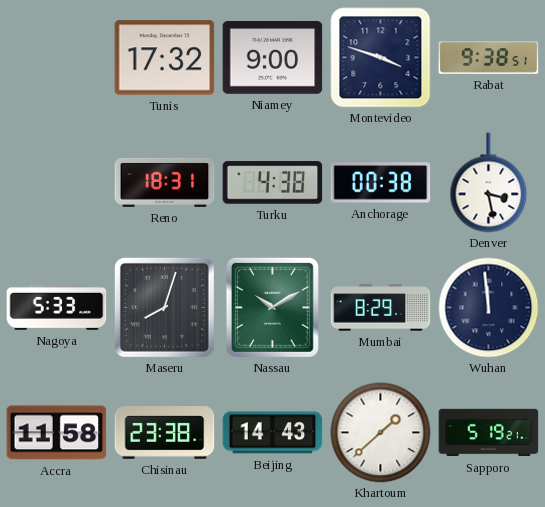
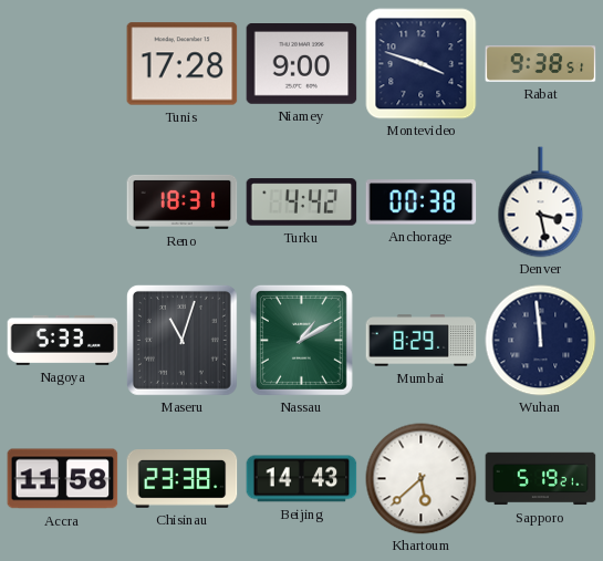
Tunis: 17:32 -> 17:28 (183, 64)
Turku: 4:38 -> 4:42 (302, 202)
Maseru: 8:03 -> 11:03 (181, 340)
Nassau: 10:10 -> 1:10 (301, 340)
Khartoum: 1:38 -> 5:38 (422, 479)
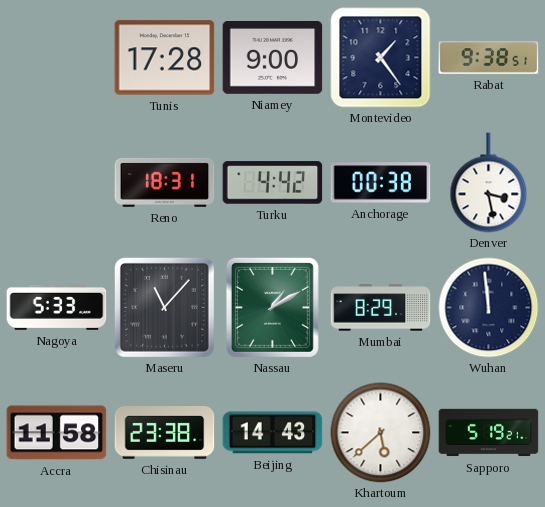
Montevideo: 3:48 -> 1:24 (381, 58)
Maseru: 11:03 -> 11:07 (164, 307)
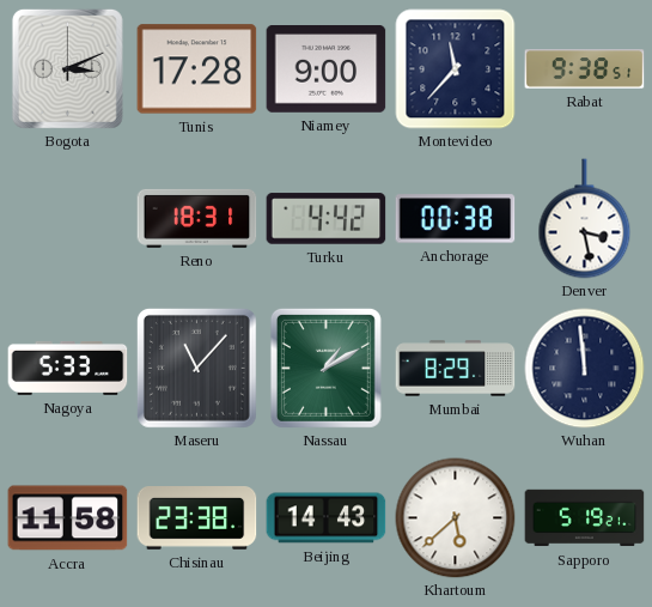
Bogota: none -> 3:11 (67, 68)
Montevideo: 1:24 -> 11:37 (456, 69)
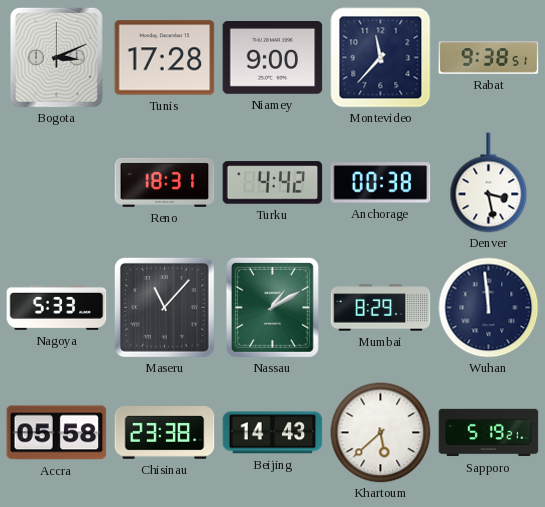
Accra: 11:58 -> 05:58 (57, 433)
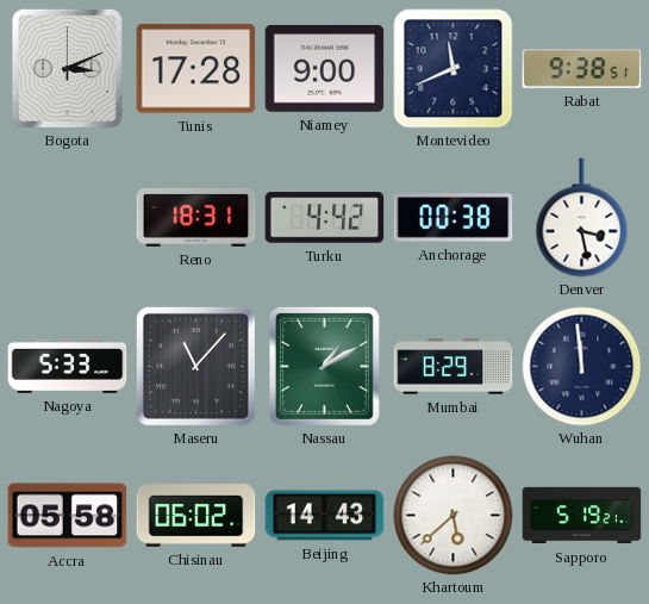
Montevideo: 11:37 -> 11:41 (454, 69)
Chisinau: 23:38 -> 06:02 (196, 516)
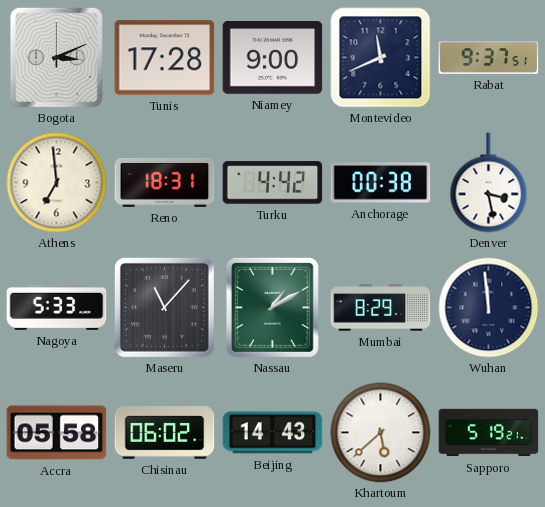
Rabat: 9:38 -> 9:37 (489, 58)
Athens: none -> 6:59 (57, 183)
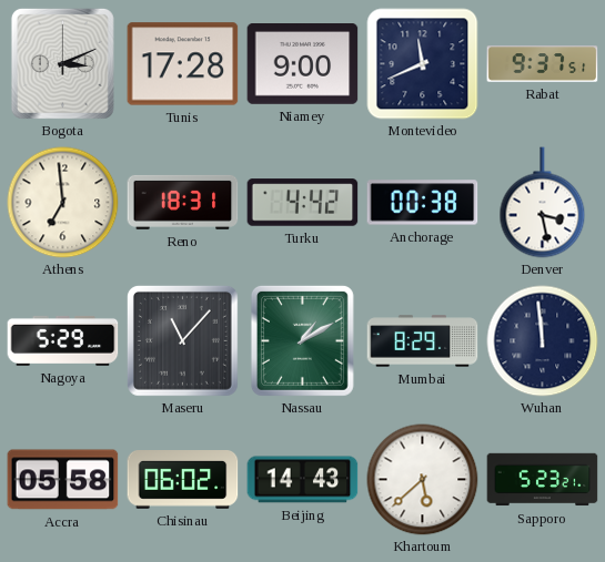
Nagoya: 5:33 -> 5:29 (63, 340)
Sapporo: 5:19 -> 5:23 (543, 480)
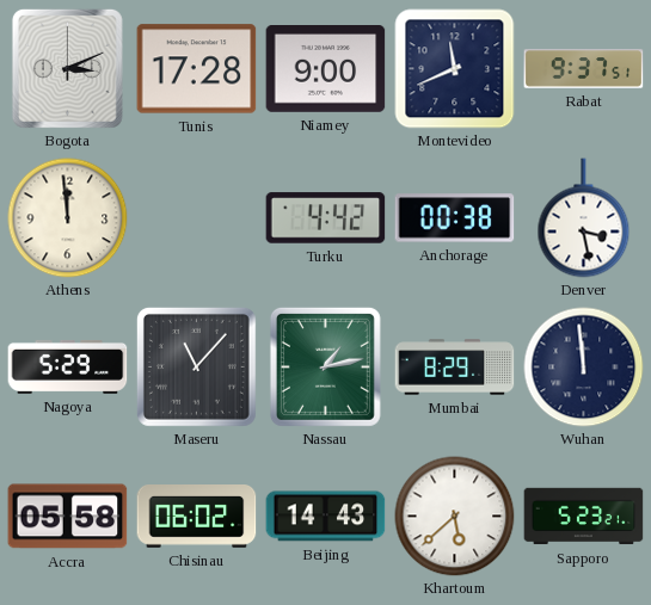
Athens: 6:59 -> 11:59 (68, 218)
Reno: 18:31 -> none (183, 202)
Nassau: 1:10 -> 1:13 (325, 366)
